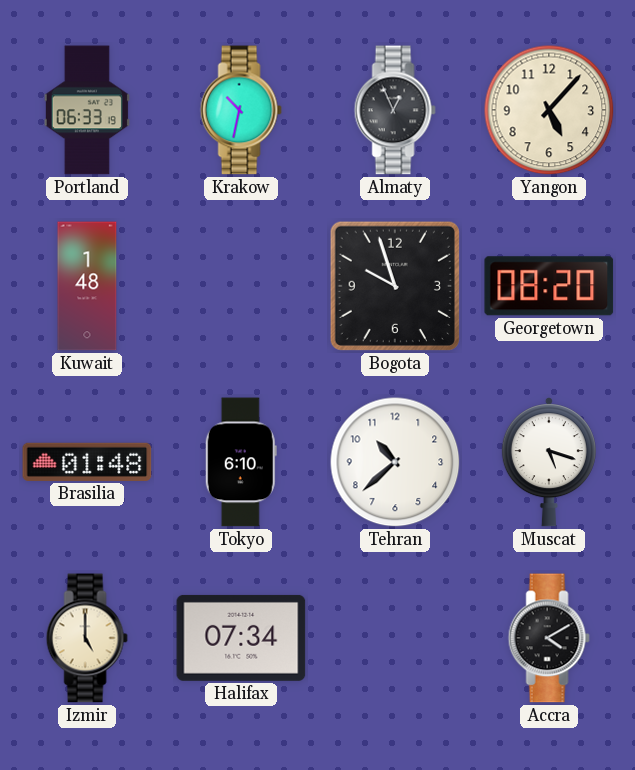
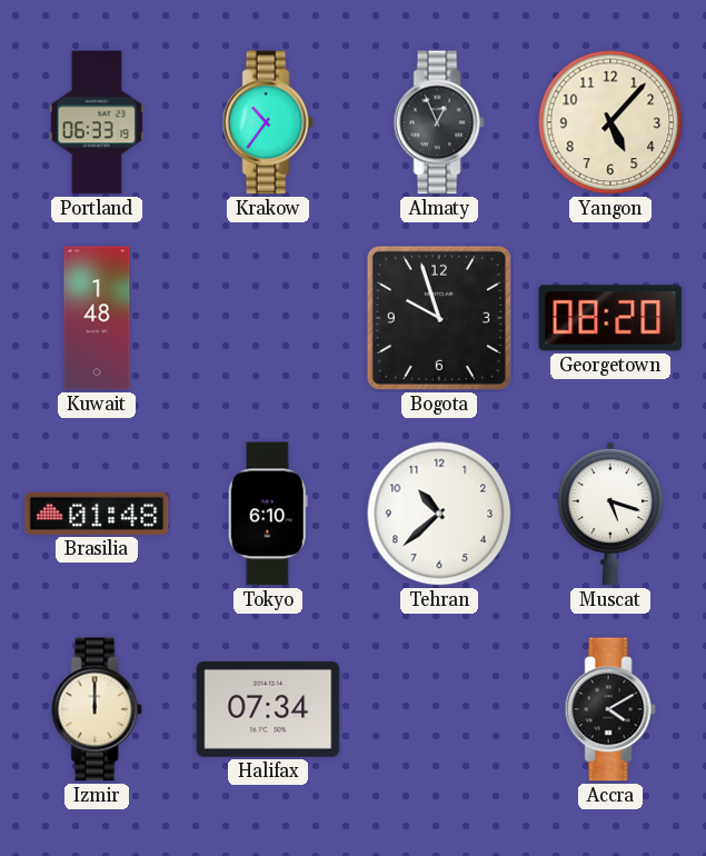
Krakow: 10:32 -> 10:36 (268, 122)
Izmir: 5:00 -> 12:00 (97, 709)
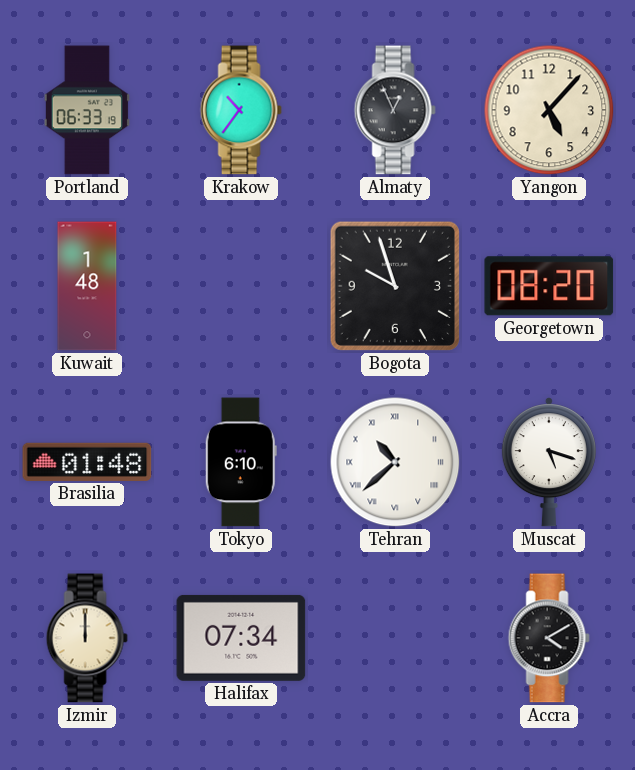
Tehran numerals: Arabic -> Roman (395, 462)
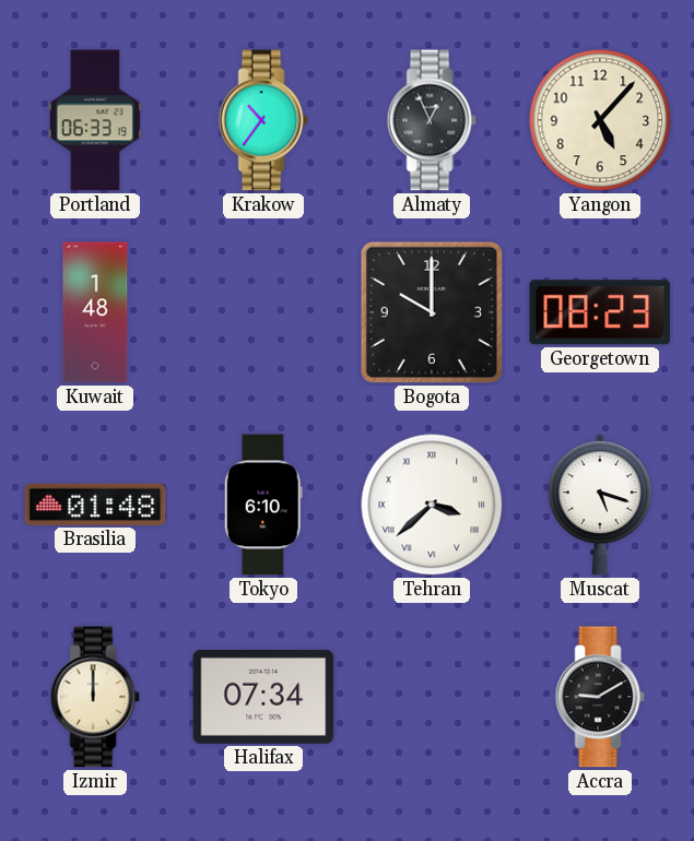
Bogota: 9:57 -> 10:00 (432, 312)
Georgetown: 08:20 -> 08:23 (600, 312)
Tehran: 10:38 -> 3:38 (432, 505)
Accra: 4:10 -> 9:10 (600, 697)
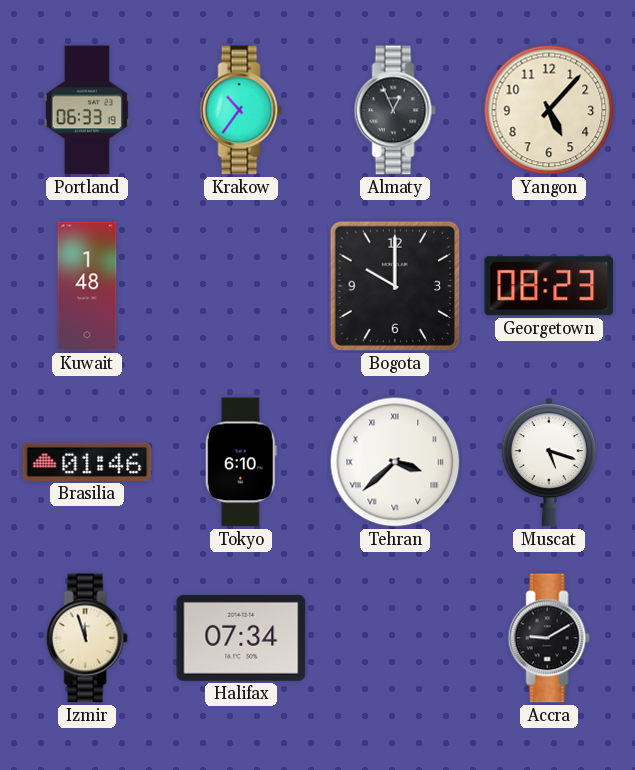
Brasilia: 01:48 -> 01:46 (87, 462)
Izmir: 12:00 -> 11:57 (87, 638)
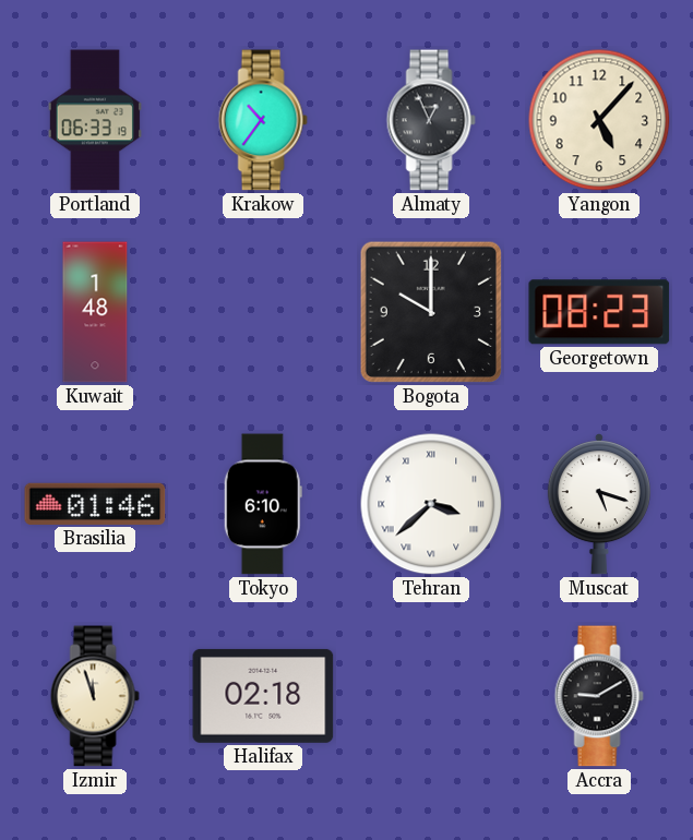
Halifax: 07:34 -> 02:18 (263, 696)
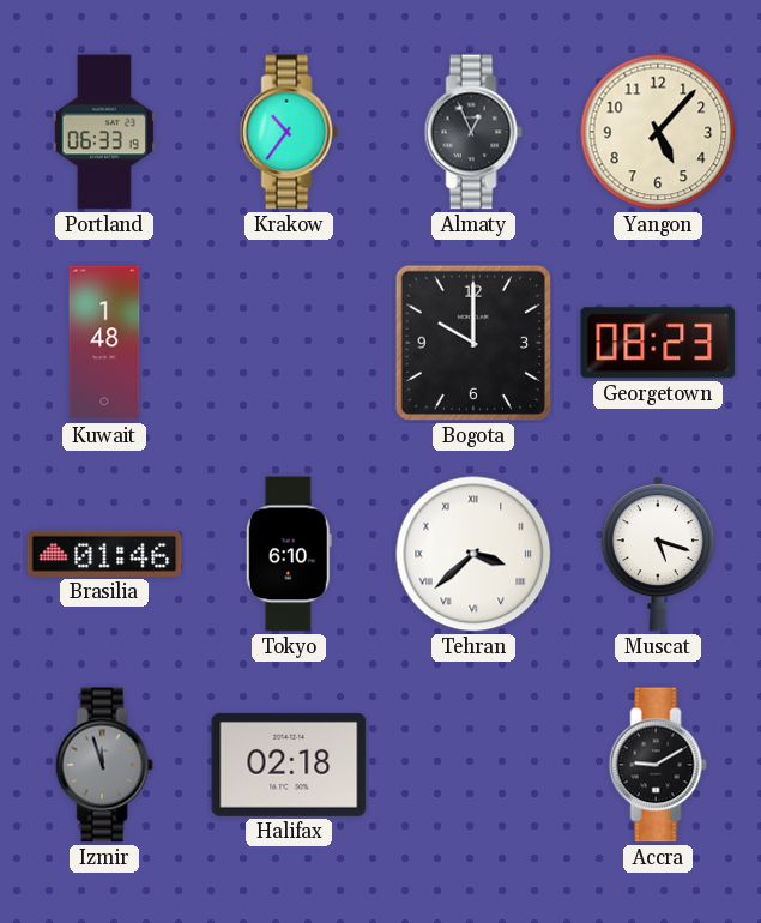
Izmir dial: cream -> grey (104, 765)
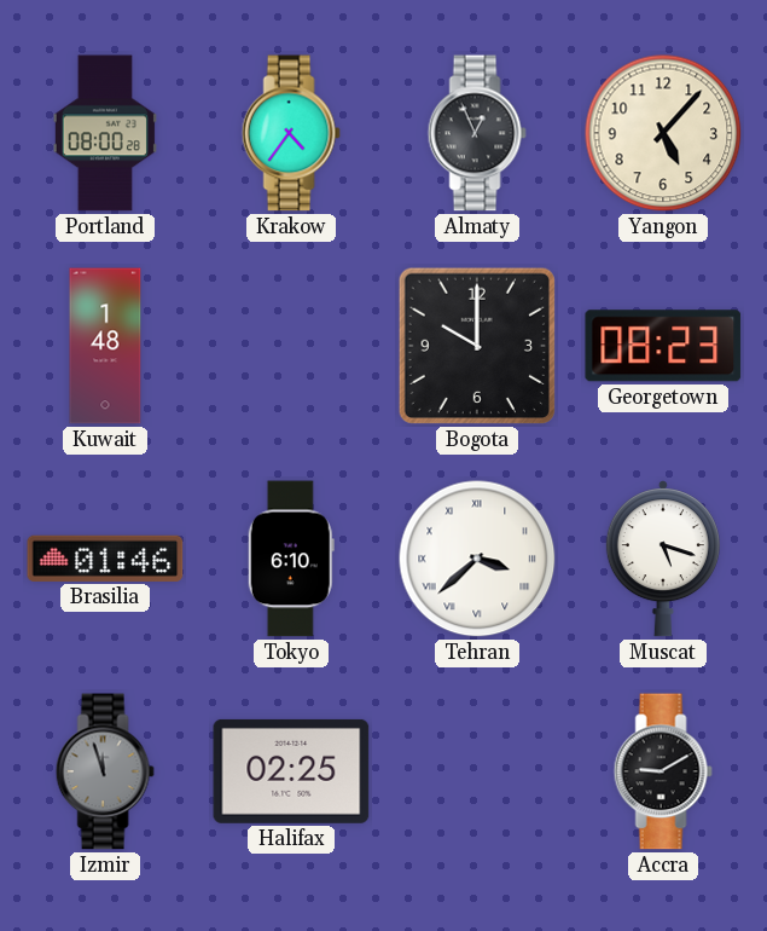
Portland: 06:33 -> 08:00 (105, 133)
Krakow: 10:36 -> 4:36 (291, 133)
Halifax: 02:18 -> 02:25 (291, 771)
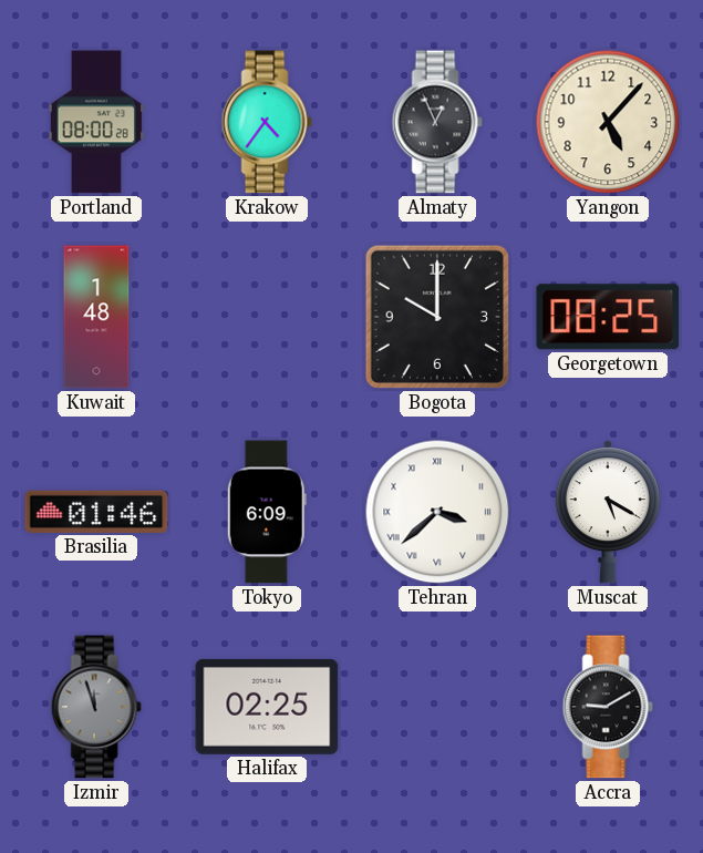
Georgetown: 08:23 -> 08:25 (608, 317)
Tokyo: 6:10 -> 6:09 (267, 512)
Muscat: 5:18 -> 5:20 (608, 512)
